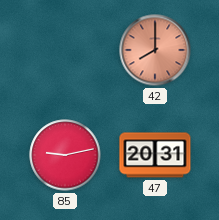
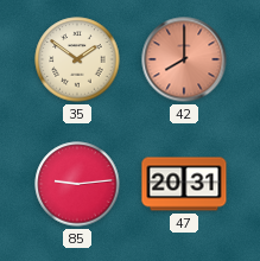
35: none -> 1:51 (77, 59)
85: 9:13 -> 9:14 (77, 184)
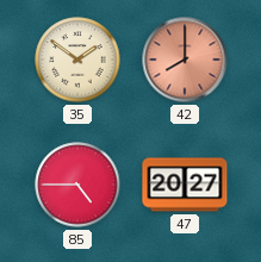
85: 9:14 -> 4:45 (77, 185)
47: 20:31 -> 20:27 (185, 185)
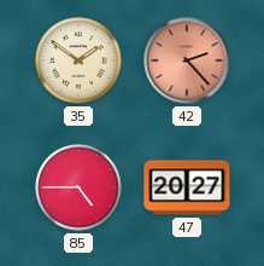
42: 8:00 -> 2:23 (187, 60)
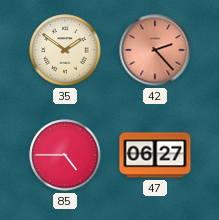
47: 20:27 -> 06:27 (155, 155)
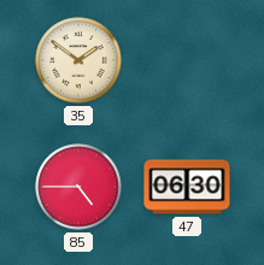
42: 2:23 -> none (155, 50)
47: 06:27 -> 06:30 (187, 187)
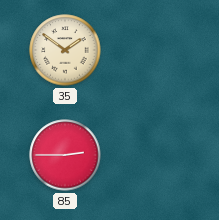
85: 4:45 -> 2:45 (65, 155)
47: 06:30 -> none (187, 187)
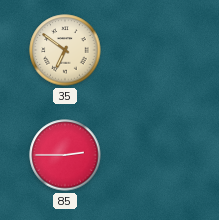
35: 1:51 -> 6:51 (65, 50)
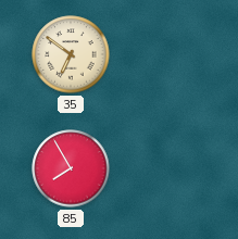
85: 2:45 -> 7:55 (71, 168)
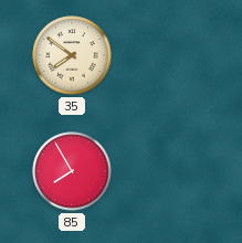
35: 6:51 -> 7:51 (72, 55)
